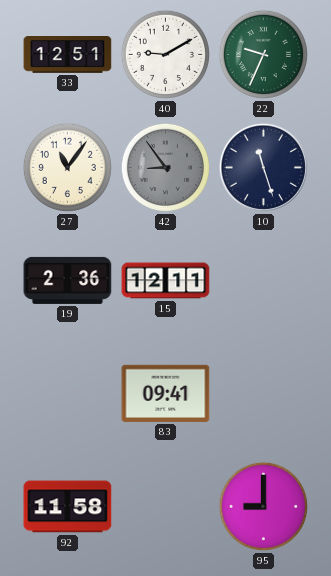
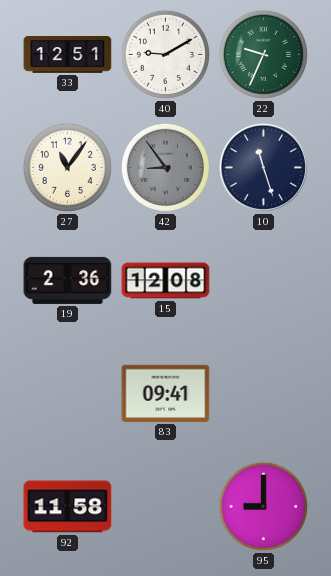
15: 12:11 -> 12:08 (166, 281)
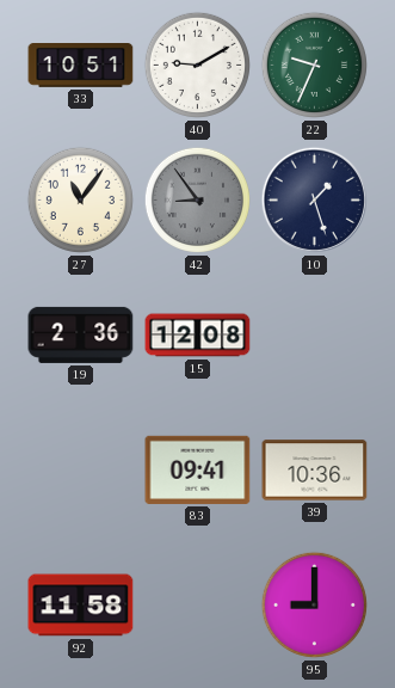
33: 12:51 -> 10:51 (81, 66)
10: 11:27 -> 1:27 (314, 199)
39: none -> 10:36 (315, 471)
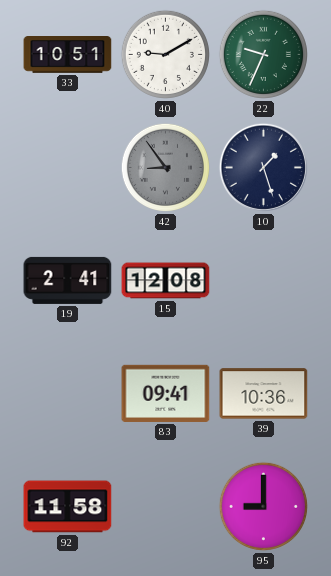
27: 11:06 -> none (80, 199)
19: 2:36 -> 2:41 (68, 280)
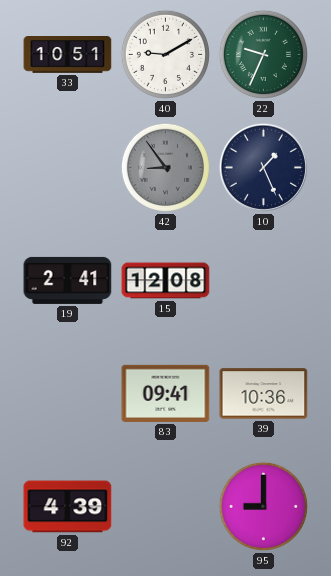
10: 1:27 -> 1:26 (263, 167)
92: 11:58 -> 4:39 (68, 507)
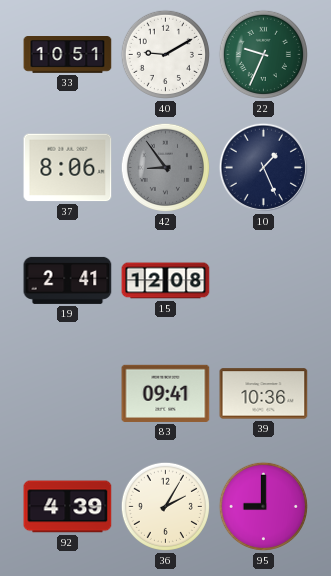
37: none -> 8:06 (68, 168)
36: none -> 2:05 (165, 506)
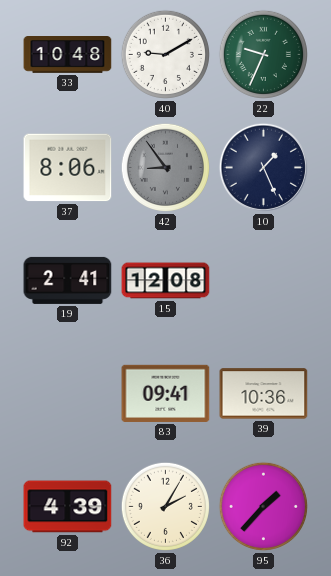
33: 10:51 -> 10:48 (68, 55)
95: 9:00 -> 1:37 (263, 506)
